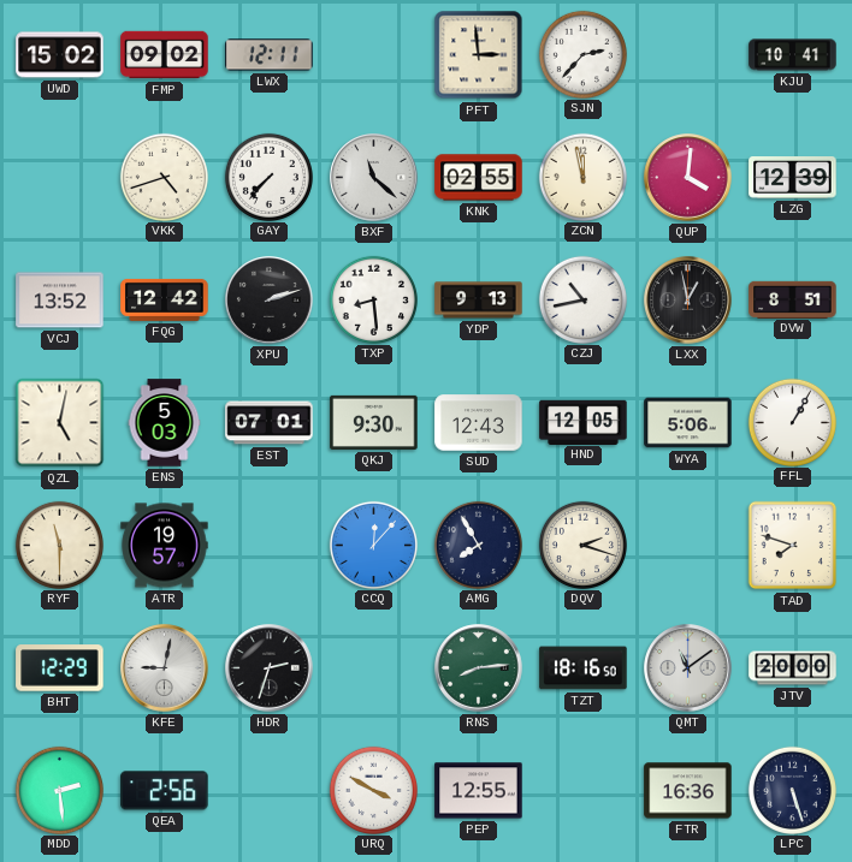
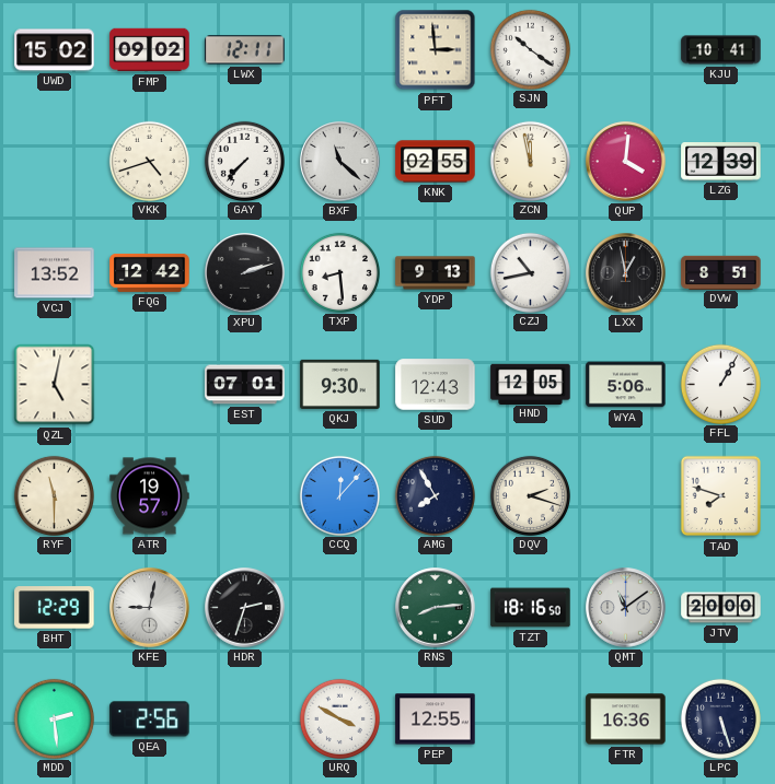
SJN: 2:37 -> 10:21 (530, 49)
ENS: 5:03 -> none (165, 423)
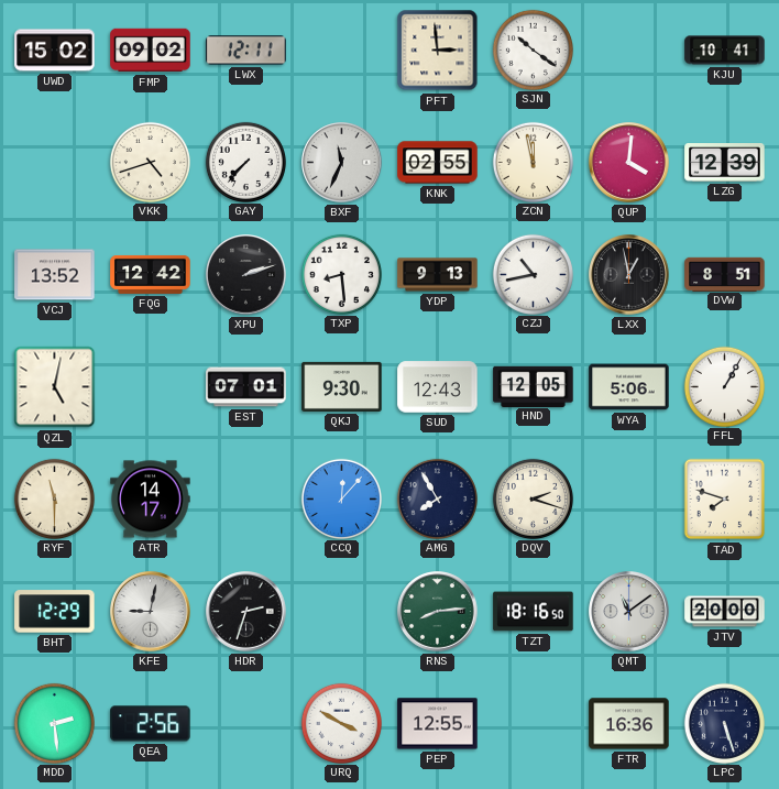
BXF: 11:22 -> 11:34 (342, 163)
ATR: 19:57 -> 14:17 (151, 500)
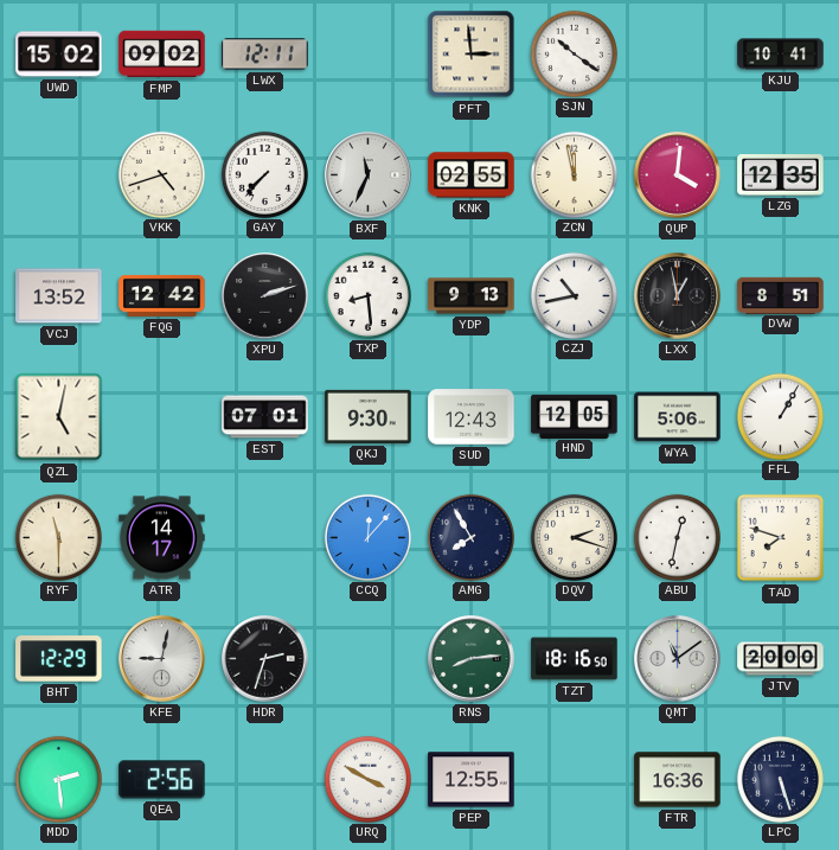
LZG: 12:39 -> 12:35 (781, 175)
ABU: none -> 12:32 (677, 537)
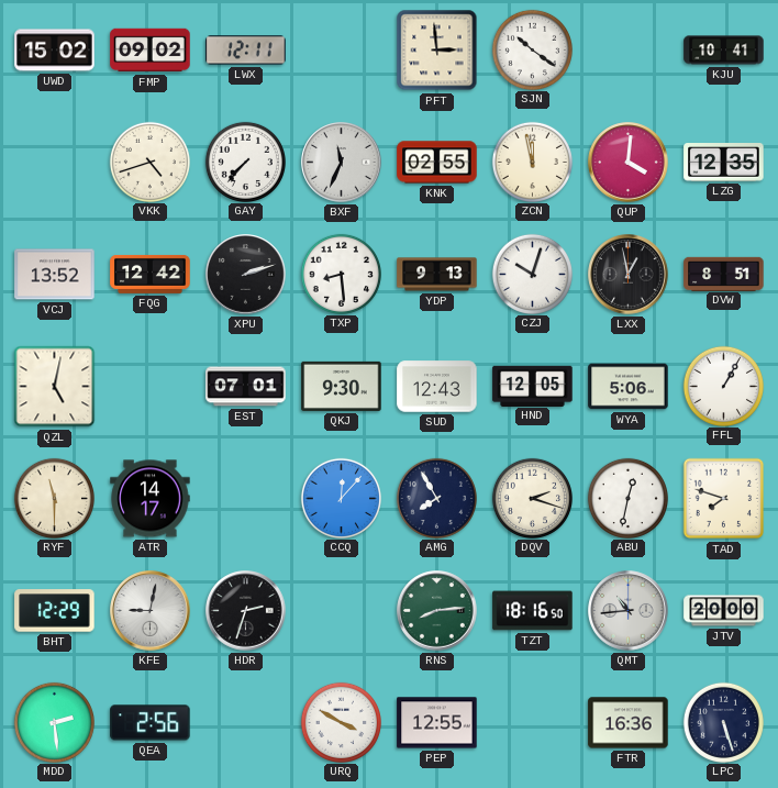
CZJ: 10:43 -> 10:03 (532, 274)
QMT: 11:09 -> 10:44 (629, 611)
